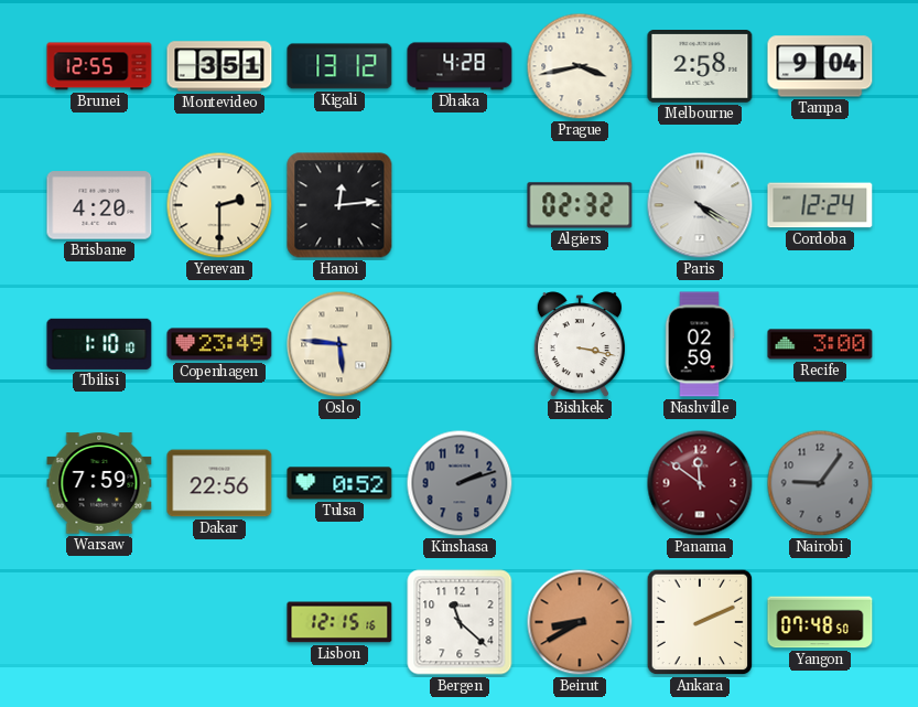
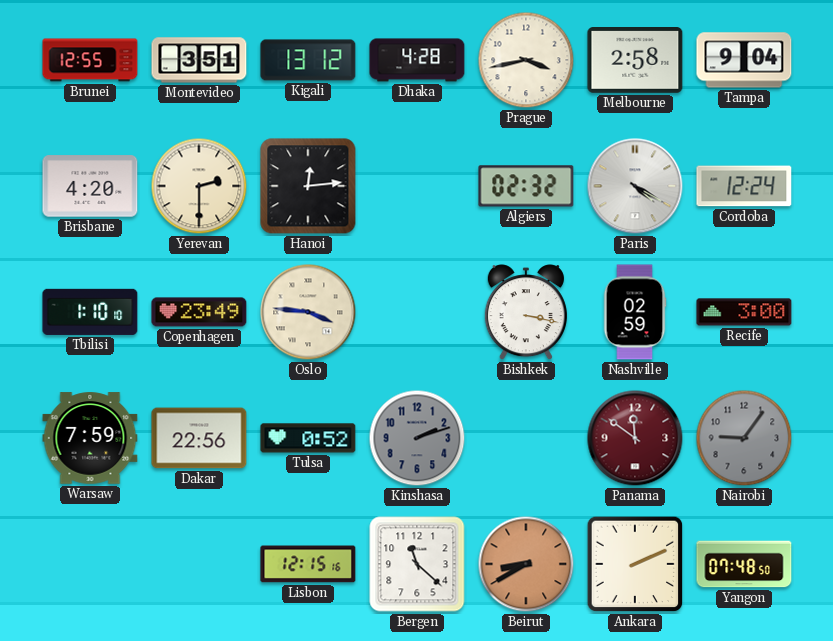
Oslo: 5:46 -> 3:46 (308, 312)
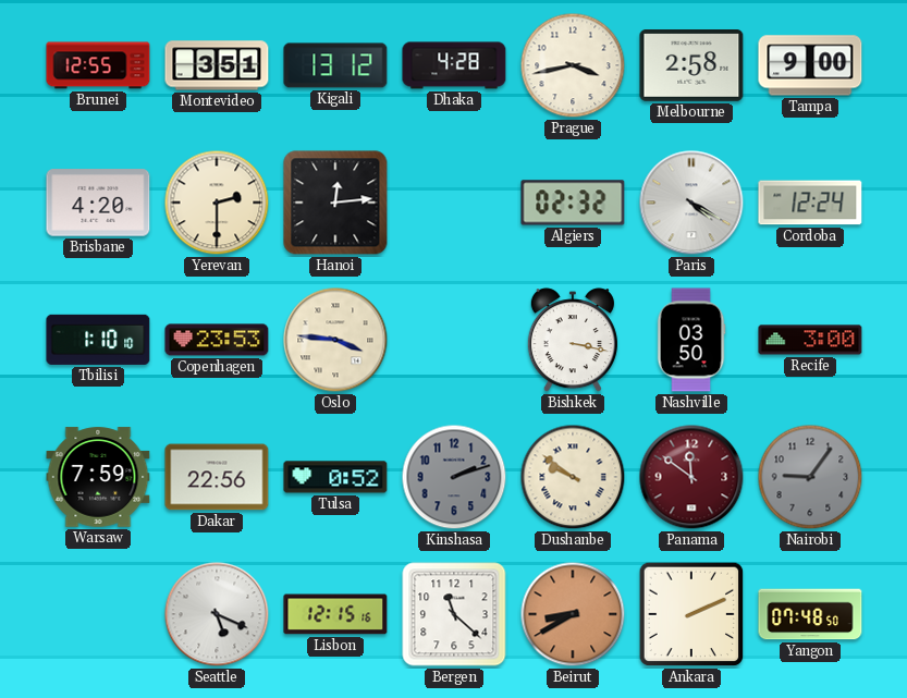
Tampa: 9:04 -> 9:00 (810, 65)
Copenhagen: 23:49 -> 23:53 (217, 340)
Nashville: 02:59 -> 03:50 (691, 340)
Dushanbe: none -> 9:51 (573, 477)
Seattle: none -> 5:19 (217, 614)
